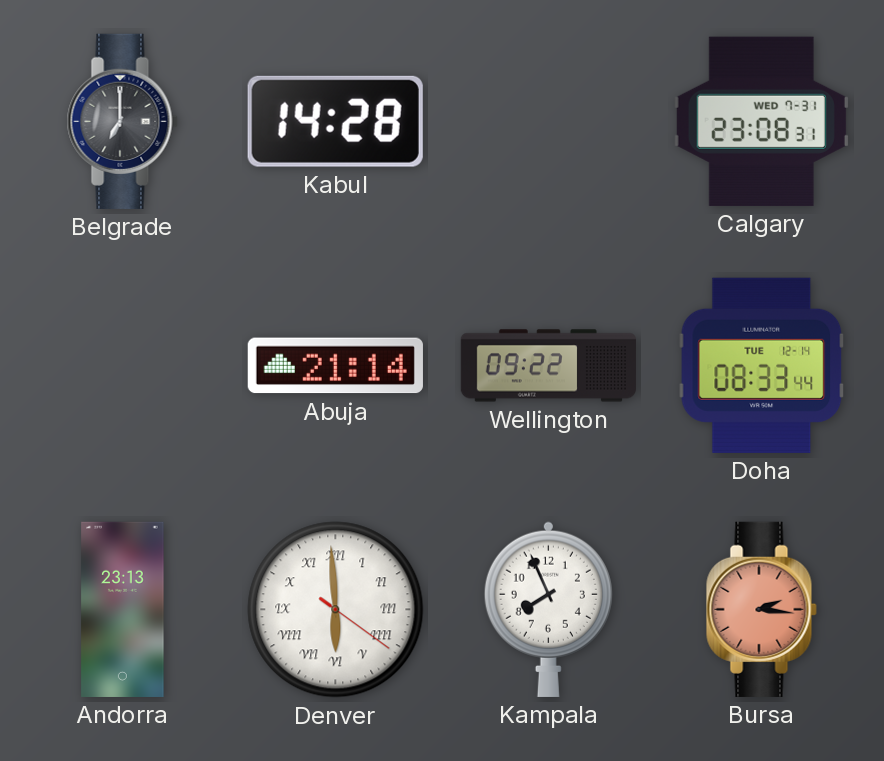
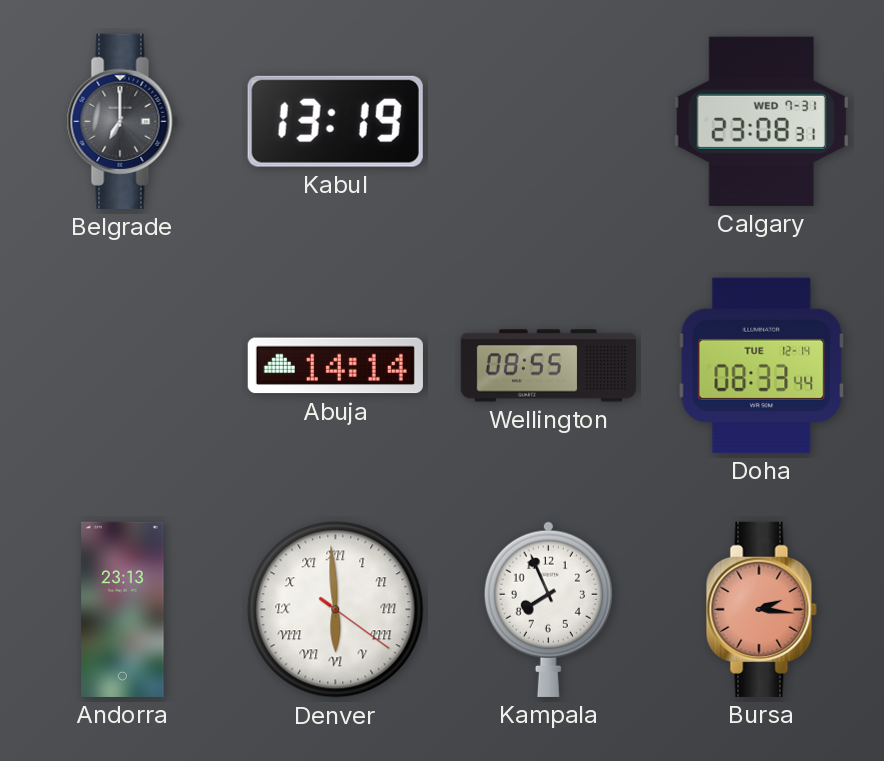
Kabul: 14:28 -> 13:19 (335, 121)
Abuja: 21:14 -> 14:14 (335, 366)
Wellington: 09:22 -> 08:55 (548, 366)
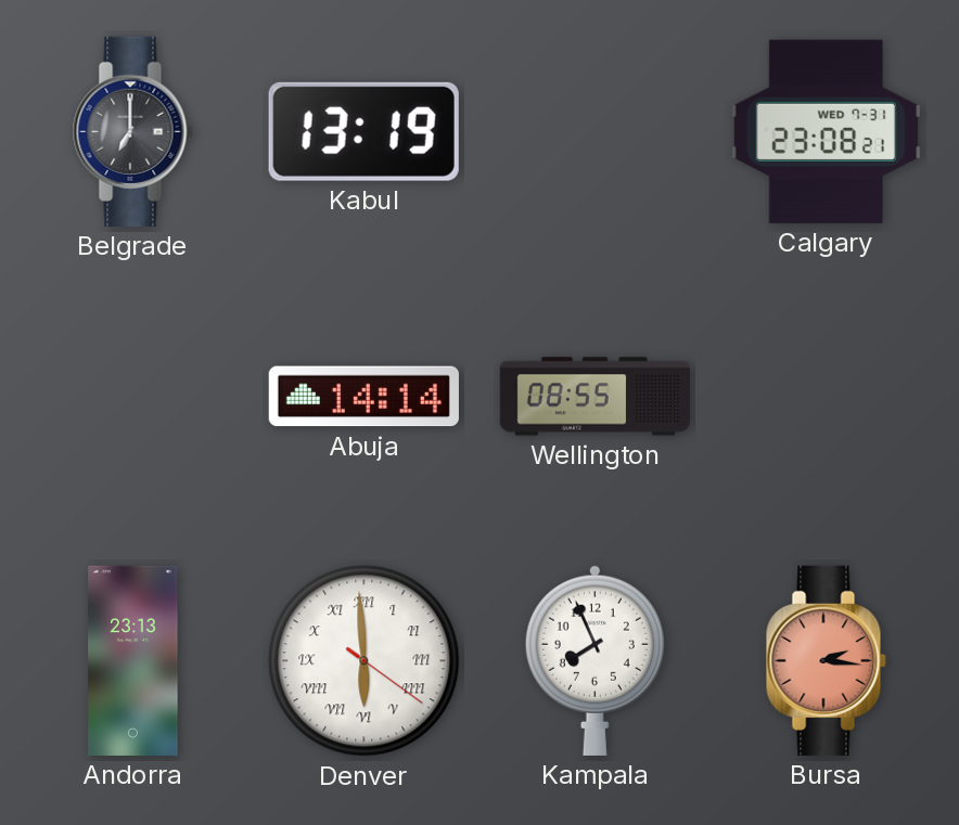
Calgary: 23:08:31 -> 23:08:21 (826, 131)
Doha: 08:33 -> none (762, 365)
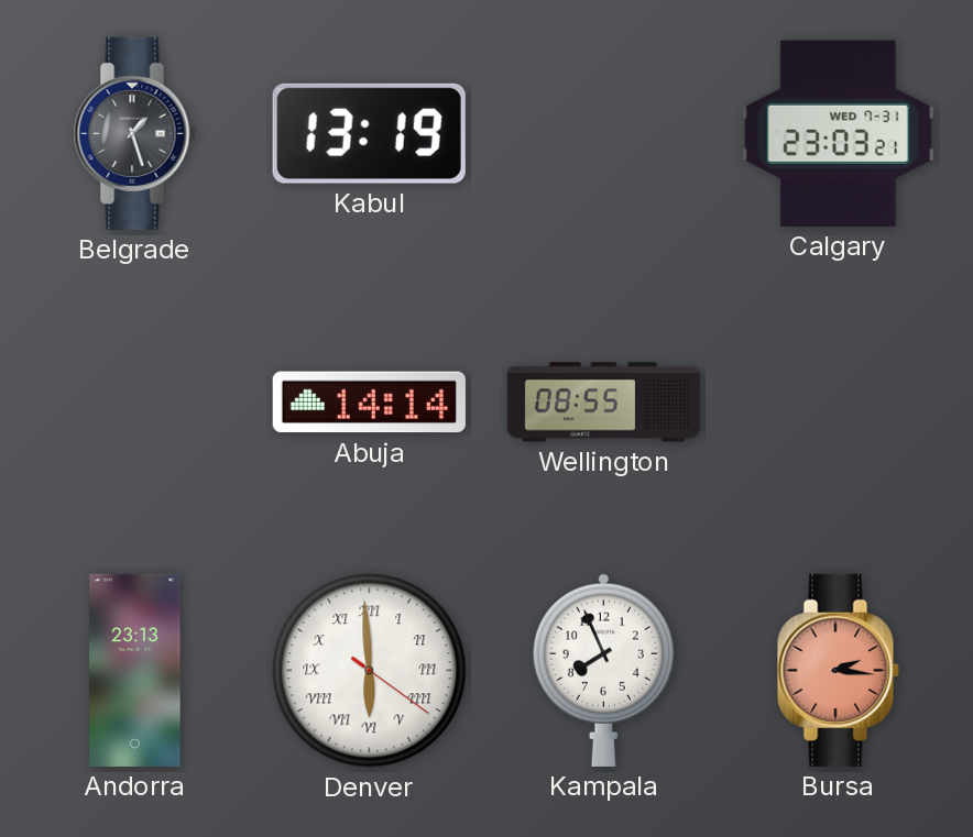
Belgrade: 7:00 -> 1:27 (134, 133)
Calgary: 23:08 -> 23:03 (838, 133)
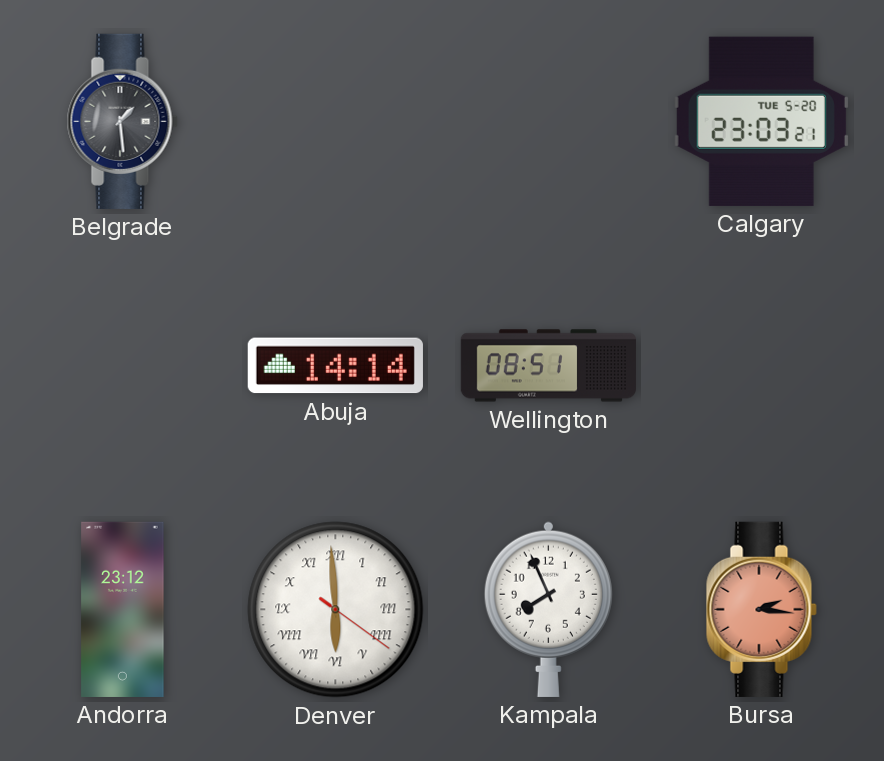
Belgrade: 1:27 -> 1:29 (122, 121)
Kabul: 13:19 -> none (369, 133)
Calgary date: WED 7-31 -> TUE 5-20 (761, 121)
Wellington: 08:55 -> 08:51 (548, 366)
Andorra: 23:13 -> 23:12 (123, 609)
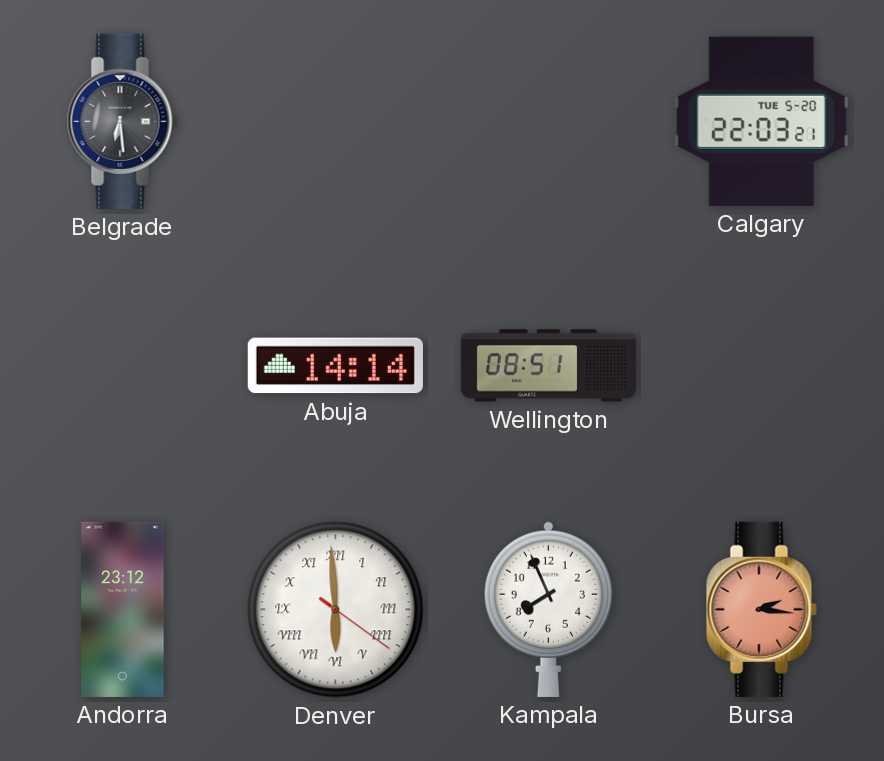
Belgrade: 1:29 -> 6:29 (122, 121)
Calgary: 23:03 -> 22:03 (761, 121)
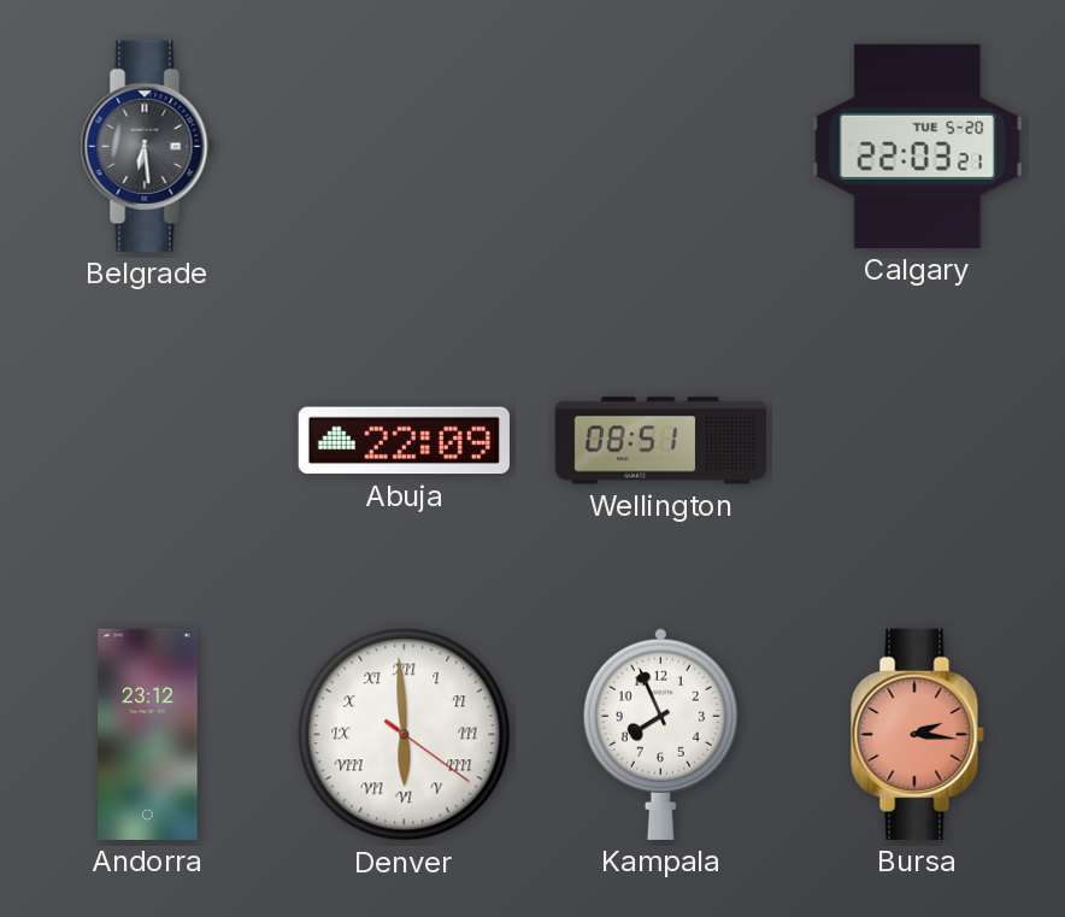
Abuja: 14:14 -> 22:09 (404, 441)
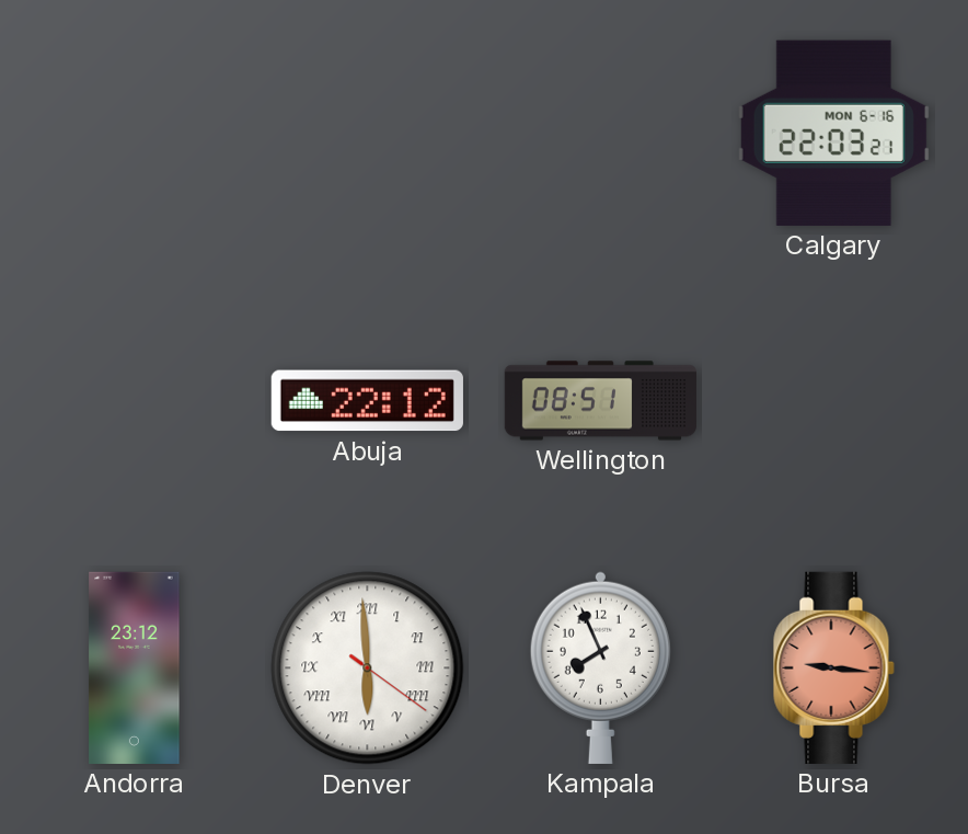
Belgrade: 6:29 -> none (147, 146)
Calgary date: TUE 5-20 -> MON 6-16 (833, 133)
Abuja: 22:09 -> 22:12 (367, 401)
Bursa: 2:16 -> 9:16 (833, 667)
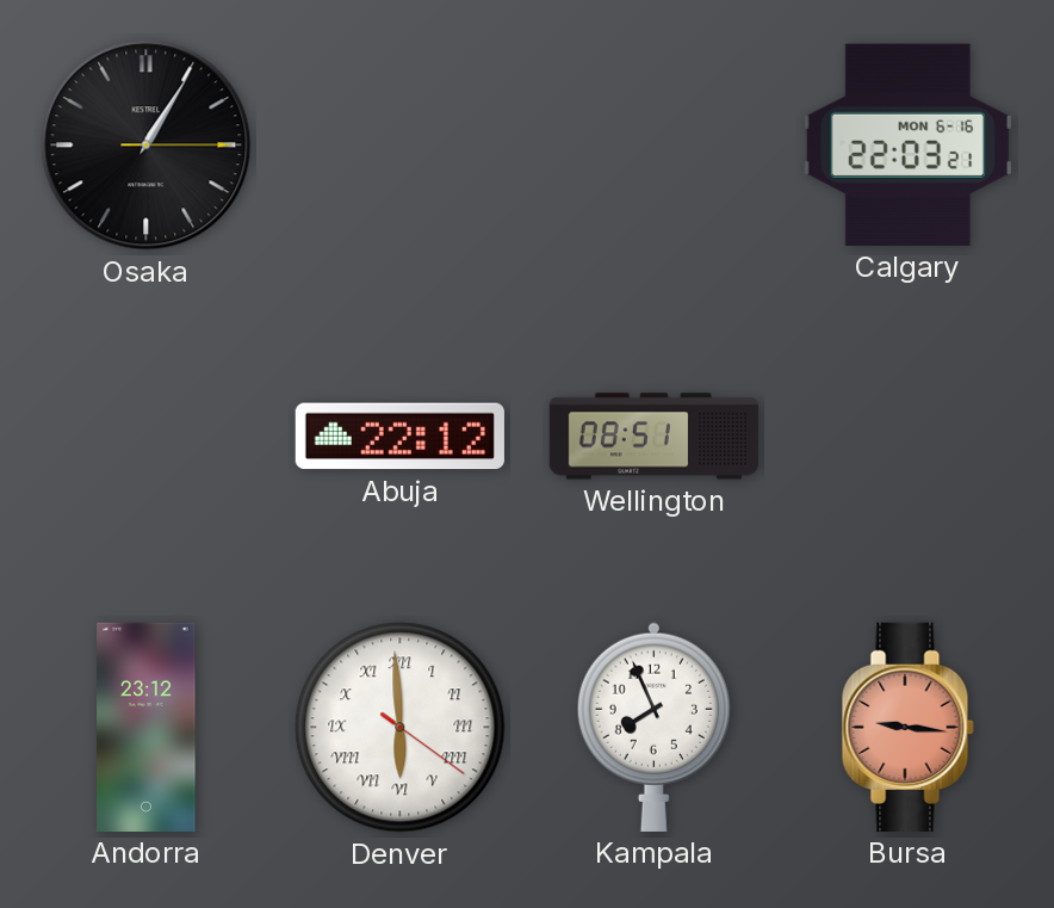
Osaka: none -> 1:05 (147, 146)
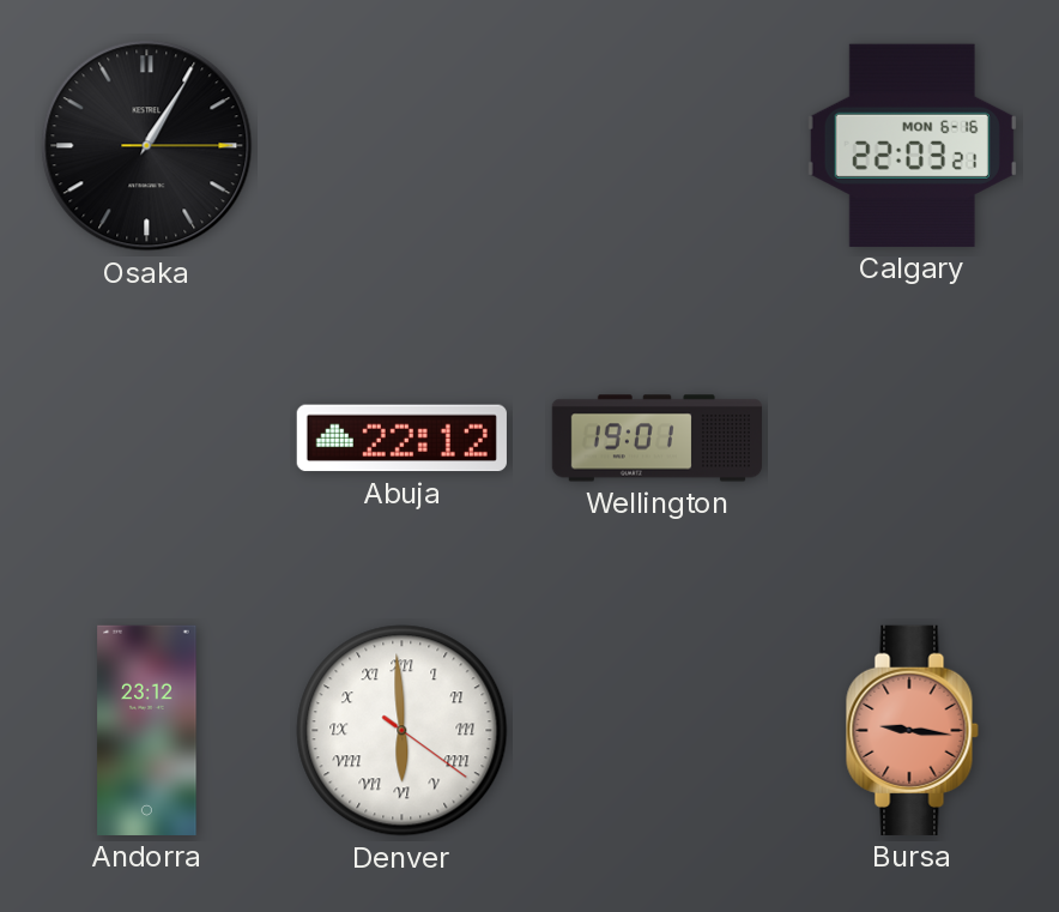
Wellington: 08:51 -> 19:01 (656, 439)
Kampala: 7:56 -> none (653, 727)
